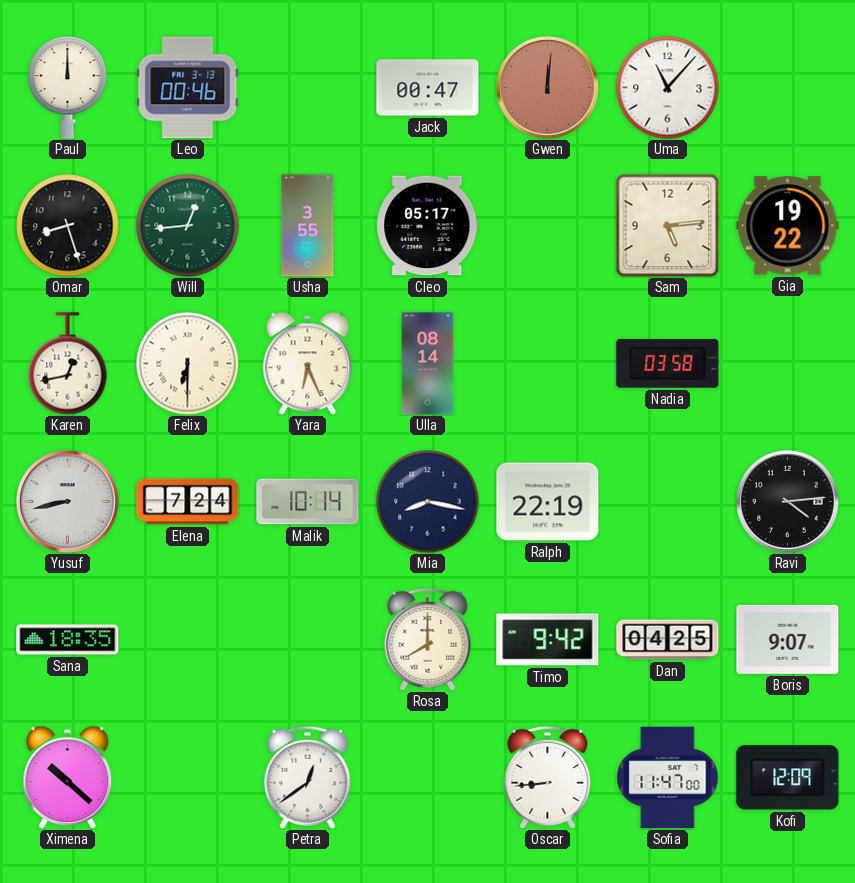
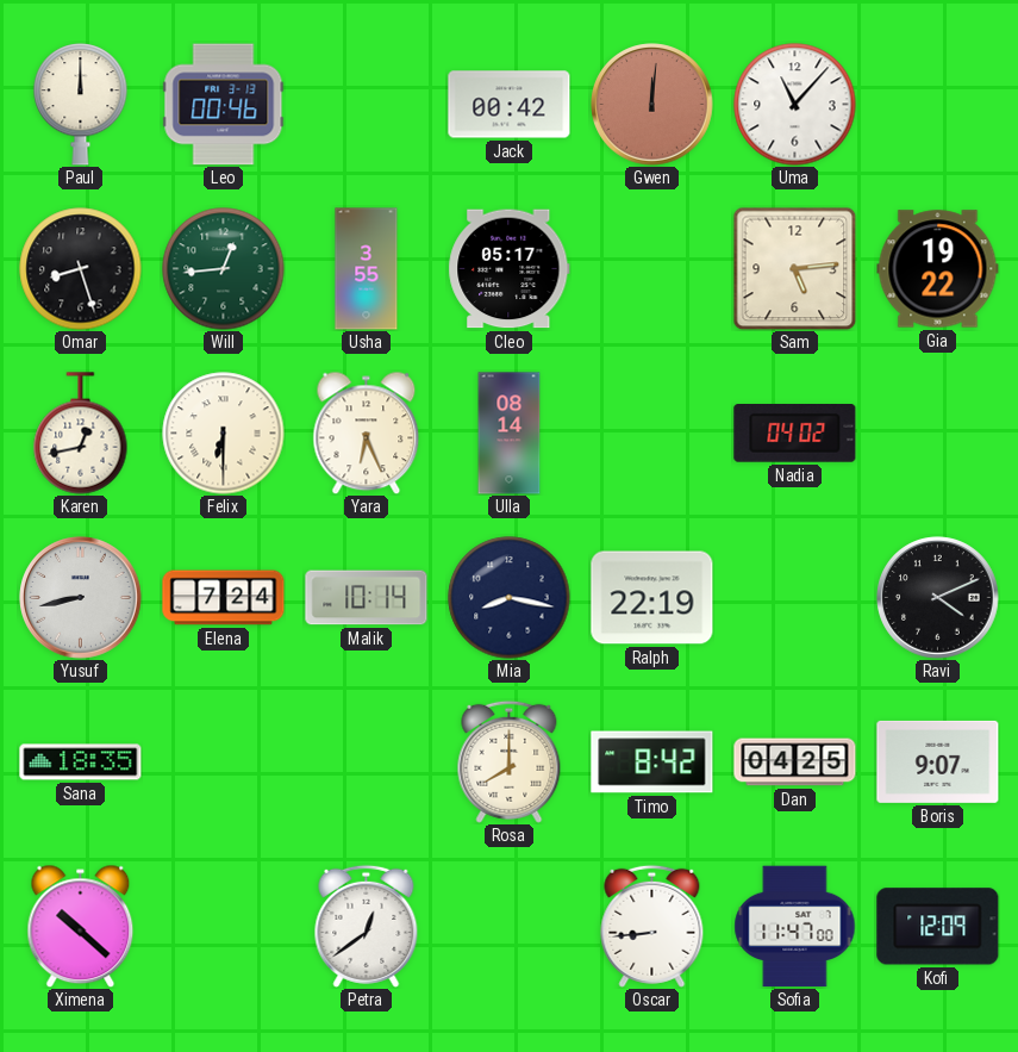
Jack: 00:47 -> 00:42 (510, 105)
Nadia: 03:58 -> 04:02 (795, 434)
Ravi: 4:14 -> 4:11 (938, 598)
Timo: 9:42 -> 8:42 (652, 762)
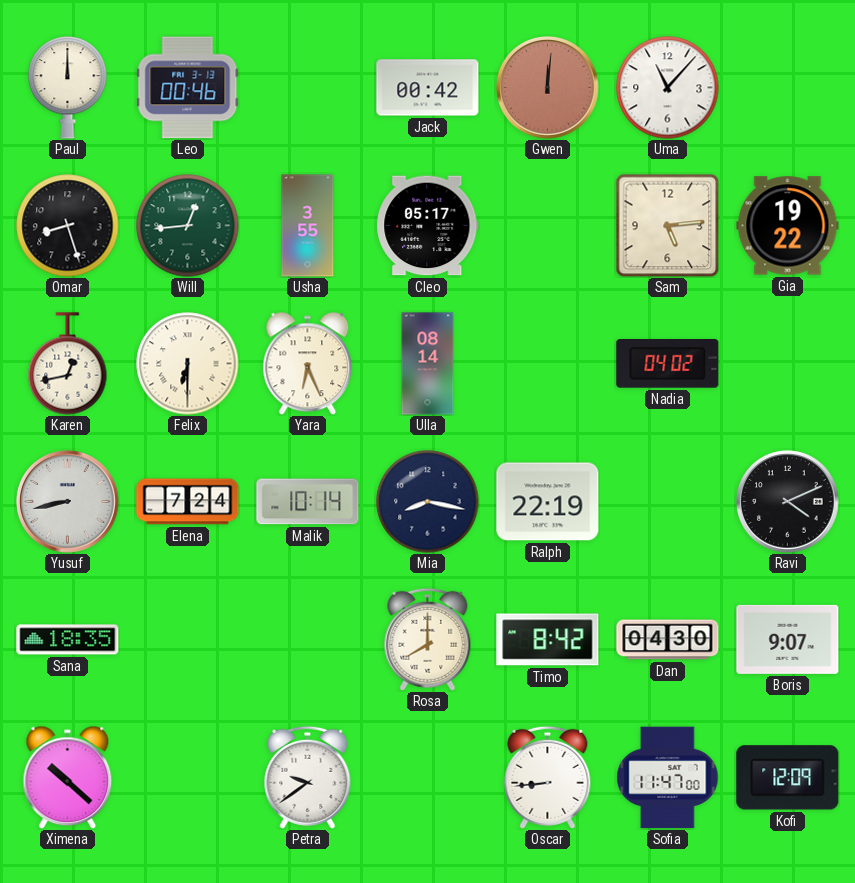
Dan: 04:25 -> 04:30 (668, 640)
Petra: 12:39 -> 9:39 (308, 777)
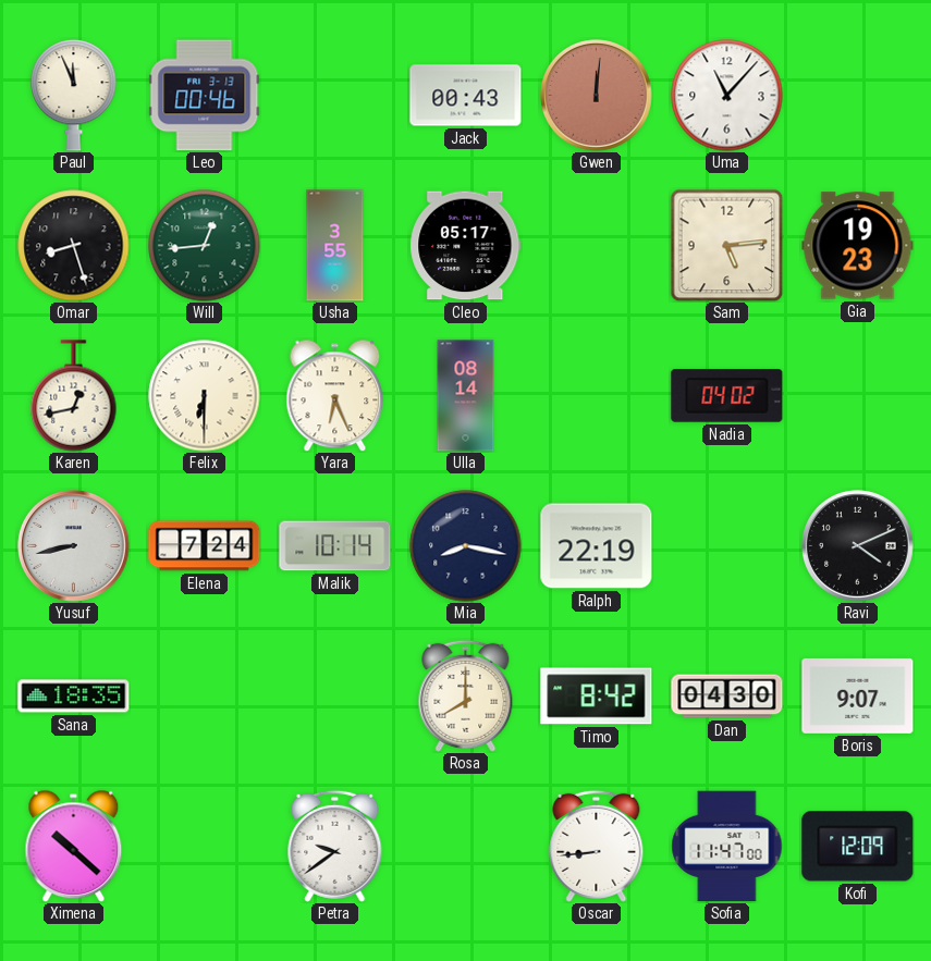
Paul: 12:00 -> 11:56 (74, 96)
Jack: 00:42 -> 00:43 (466, 96)
Gia: 19:22 -> 19:23 (858, 246)
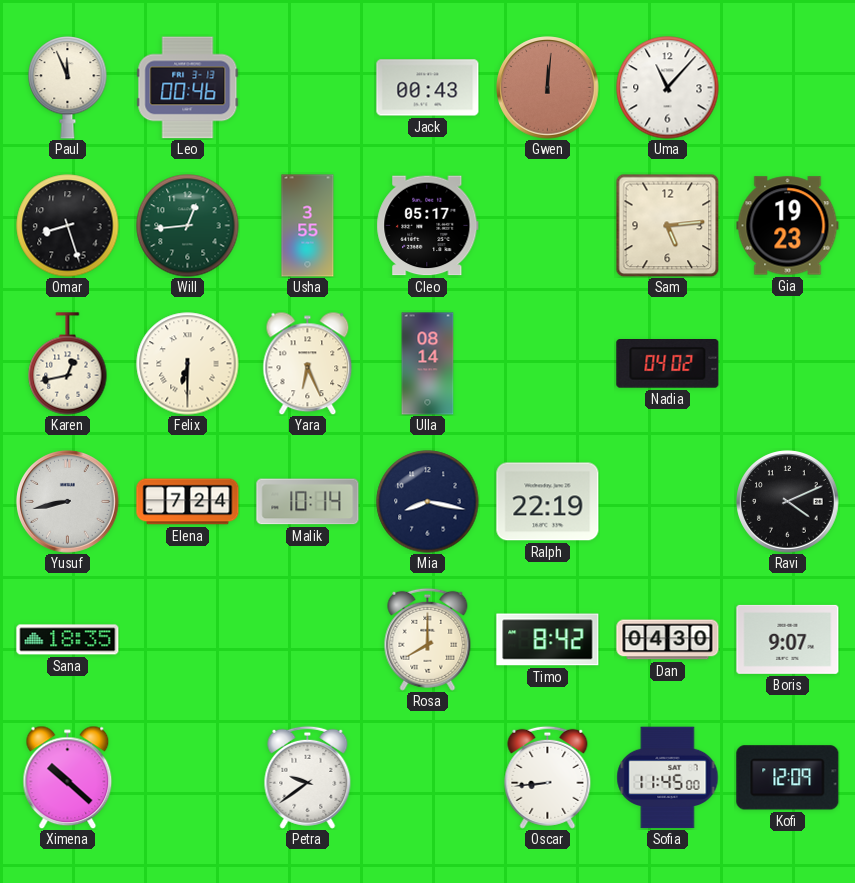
Sofia: 11:47 -> 11:45 (668, 778)
